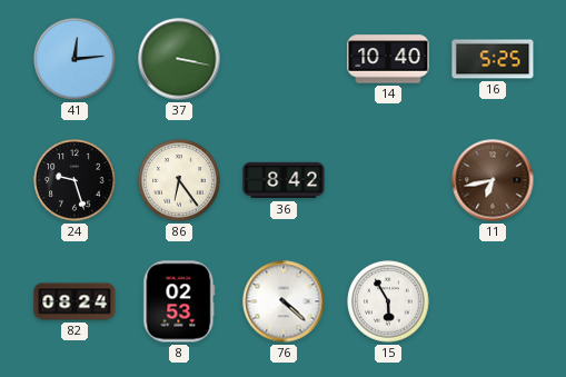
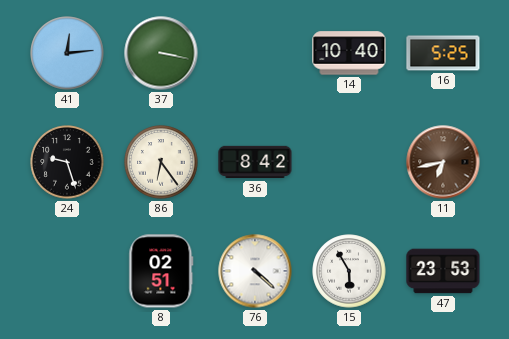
82: 08:24 -> none (75, 301)
8: 02:53 -> 02:51 (161, 271)
47: none -> 23:53 (443, 271)
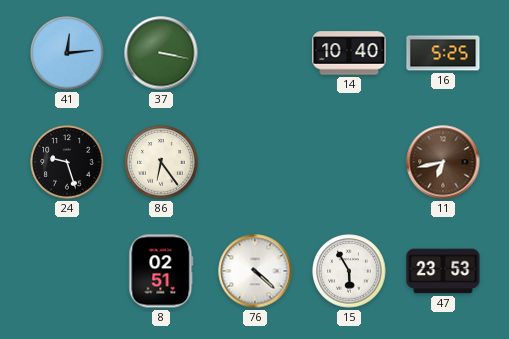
36: 8:42 -> none (255, 162)
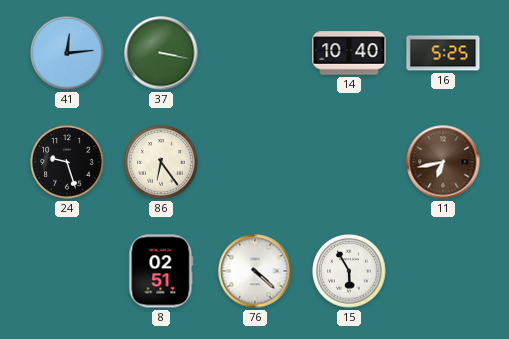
47: 23:53 -> none (443, 271)
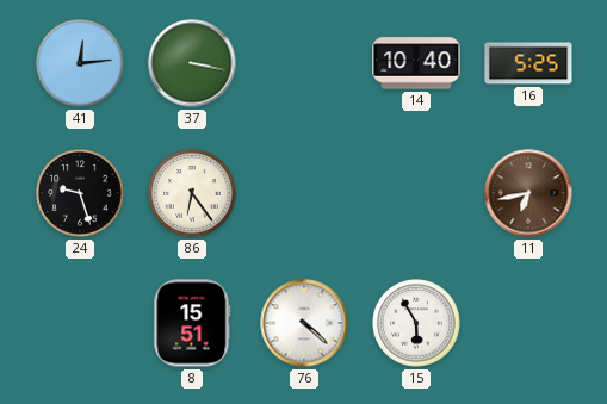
8: 02:51 -> 15:51 (192, 323)
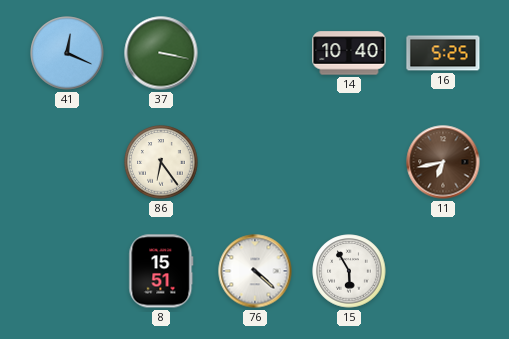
41: 12:14 -> 12:19 (67, 53)
24: 9:27 -> none (80, 193)
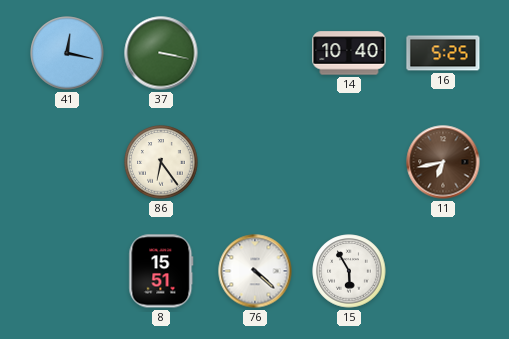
41: 12:19 -> 12:17 (67, 53)
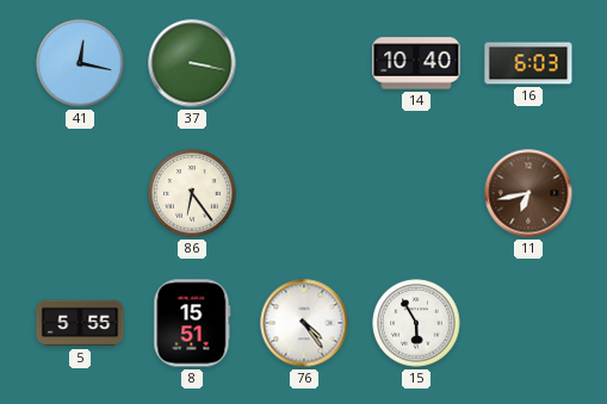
16: 5:25 -> 6:03 (528, 63)
5: none -> 5:55 (80, 323)
76: 4:22 -> 4:24 (304, 323)
